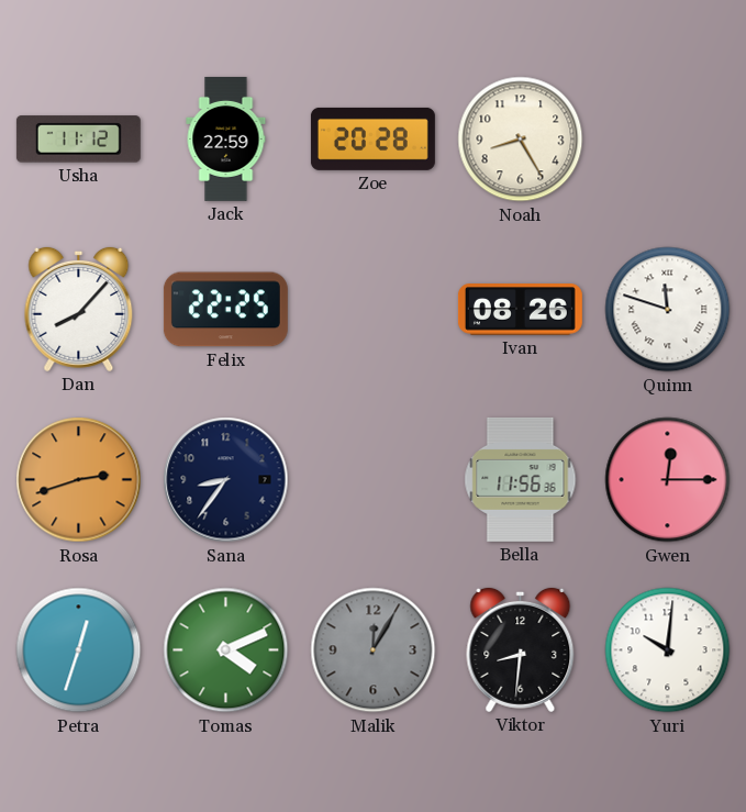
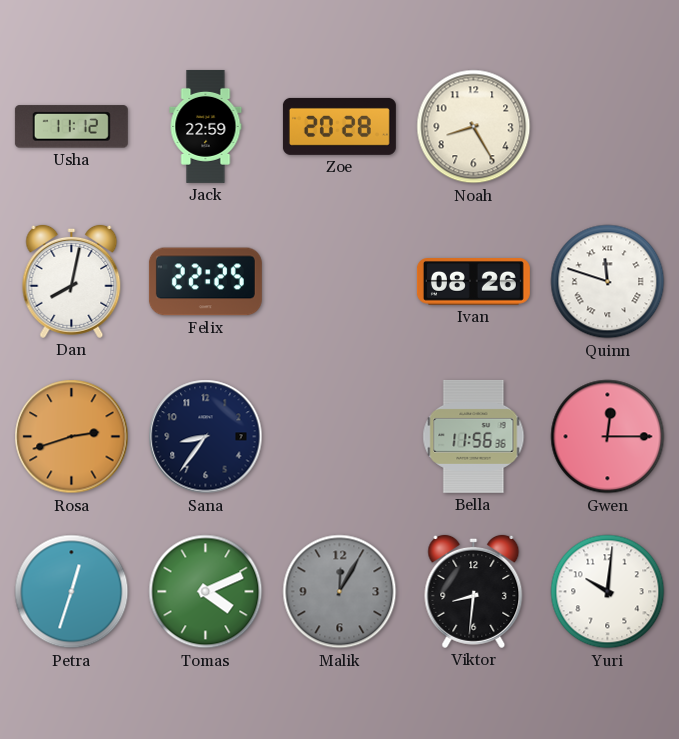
Dan: 8:07 -> 8:02 (72, 281)
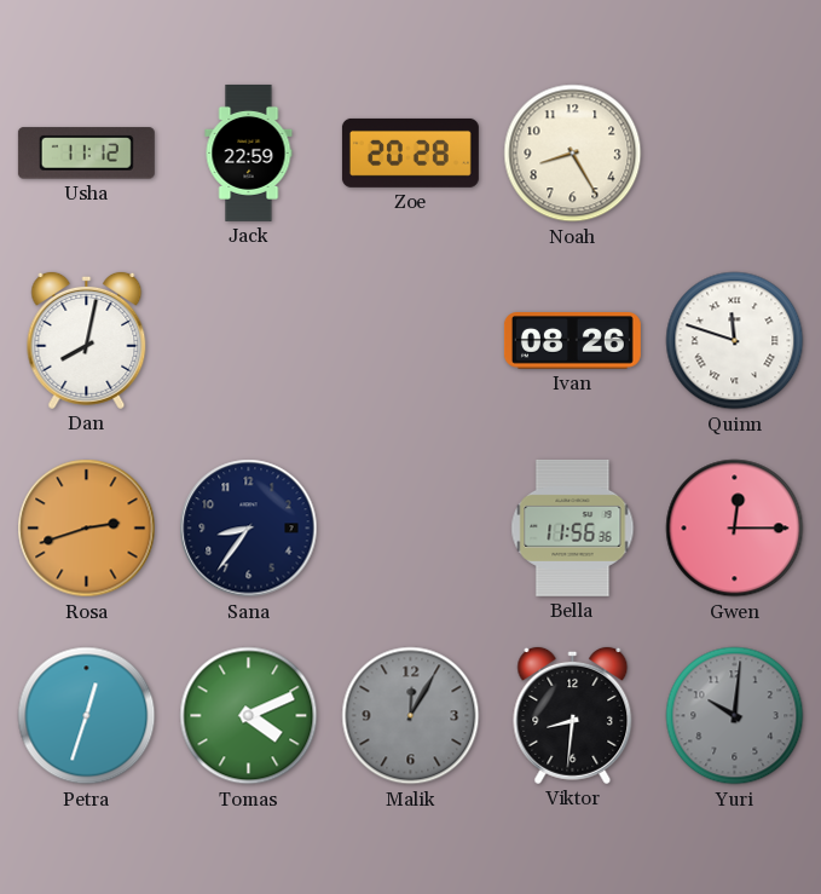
Felix: 22:25 -> none (205, 282)
Yuri dial: white -> grey (735, 716)
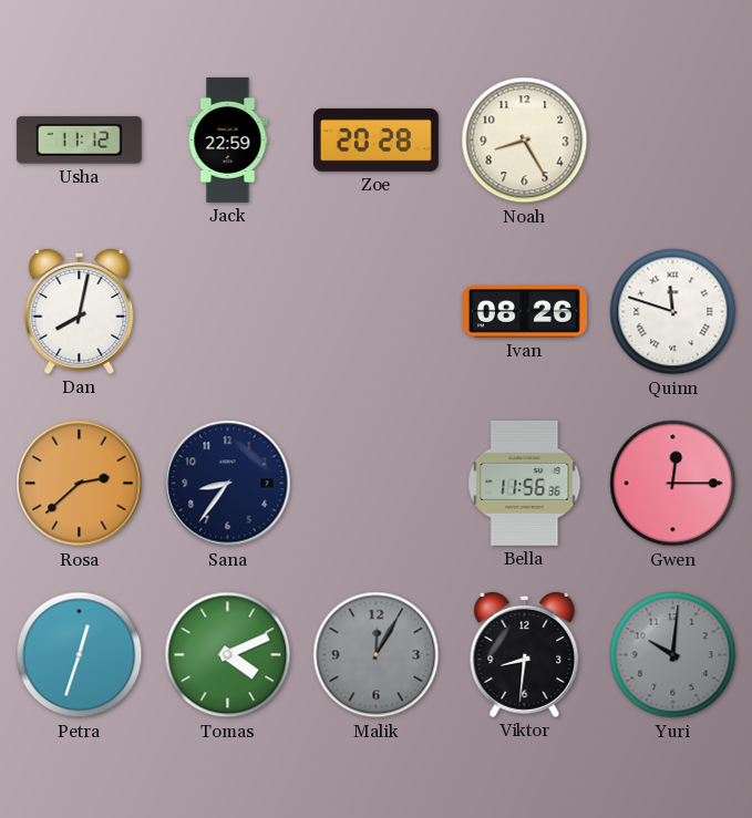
Rosa: 2:42 -> 2:38 (80, 484)
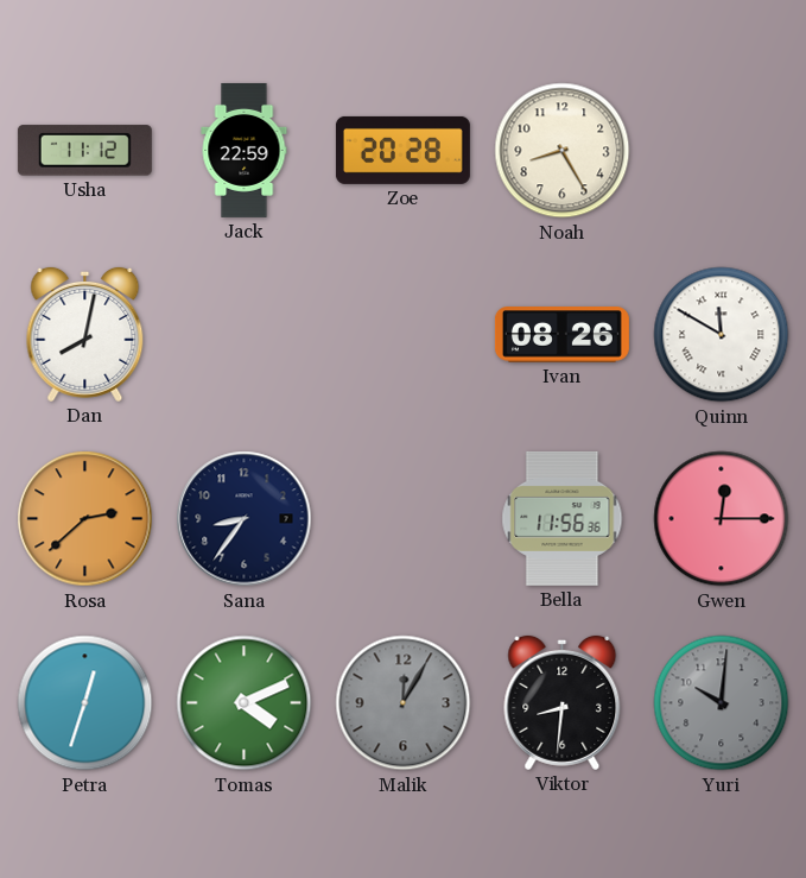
Quinn: 11:48 -> 11:50 (722, 335)
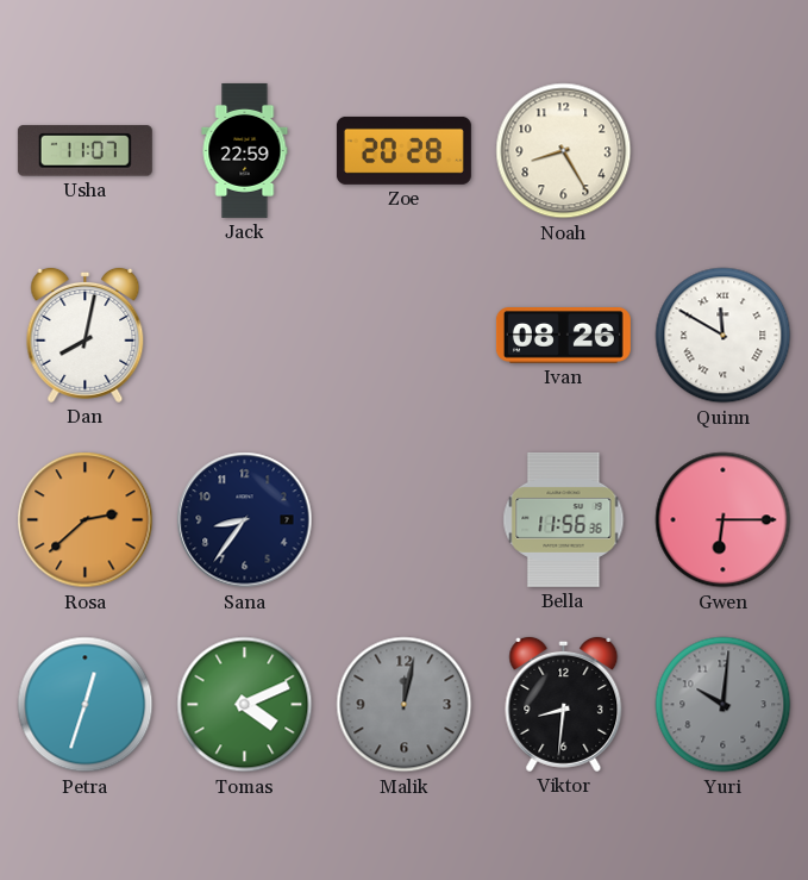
Usha: 11:12 -> 11:07 (84, 151)
Gwen: 12:15 -> 6:15 (724, 520)
Malik: 12:05 -> 12:02 (405, 705)
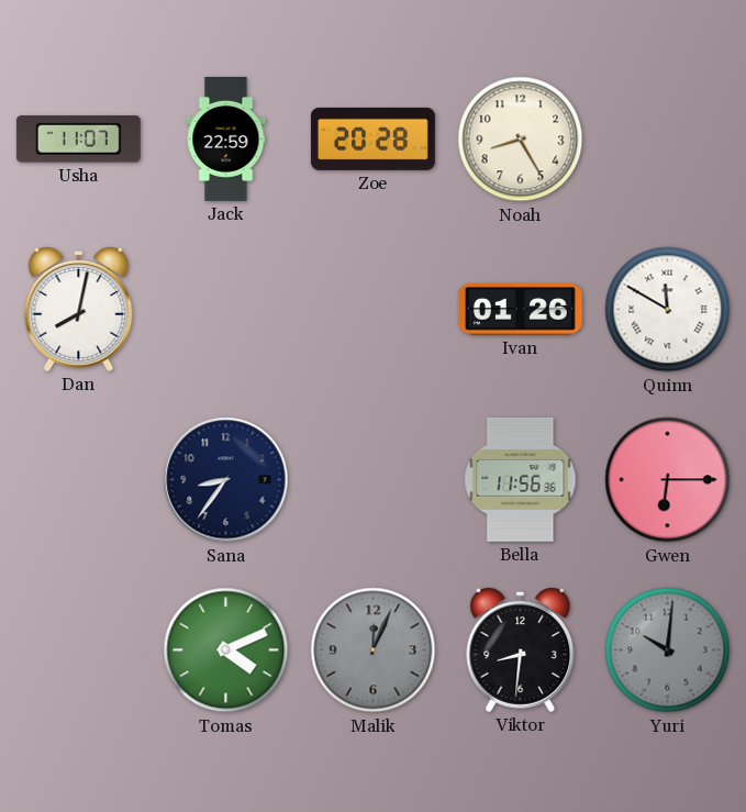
Ivan: 08:26 -> 01:26 (520, 310)
Rosa: 2:38 -> none (86, 520)
Petra: 12:33 -> none (86, 705)
Malik: 12:02 -> 12:04 (374, 650)
